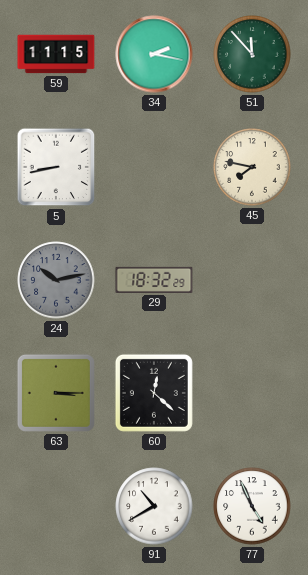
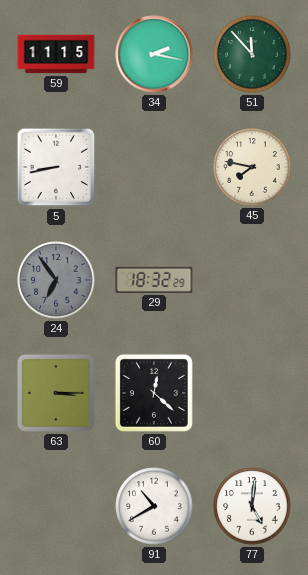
24: 10:13 -> 6:54 (56, 280)
77: 4:56 -> 5:01 (252, 506)
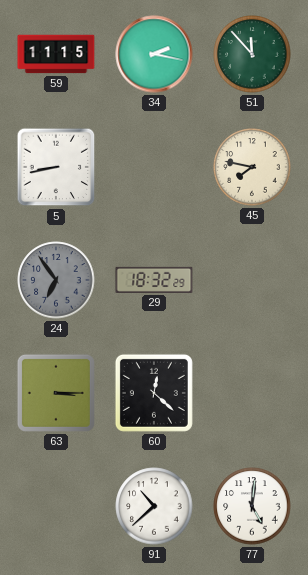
91: 10:40 -> 10:38 (154, 506)
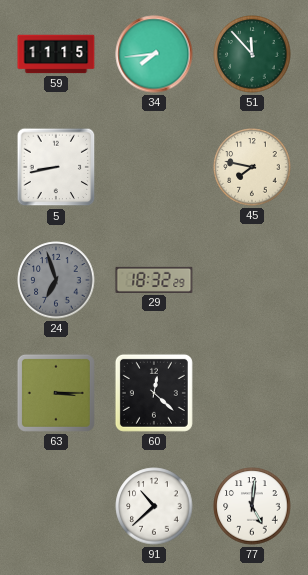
34: 2:17 -> 7:44 (154, 54)
24: 6:54 -> 6:57 (56, 280)
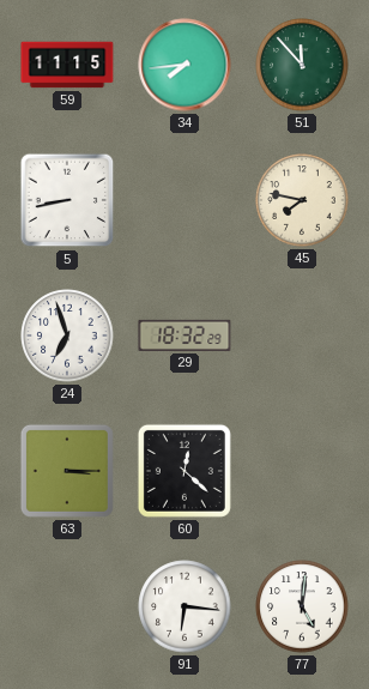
24 dial: grey -> white (67, 336)
91: 10:38 -> 6:16 (184, 606)
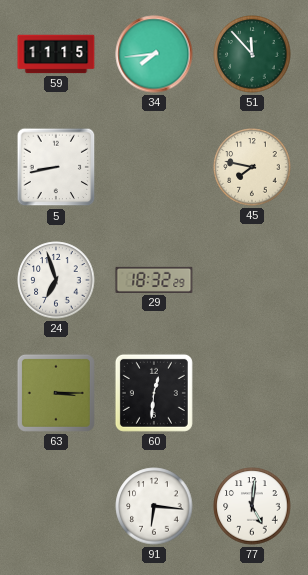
60: 12:22 -> 12:31 (154, 393)
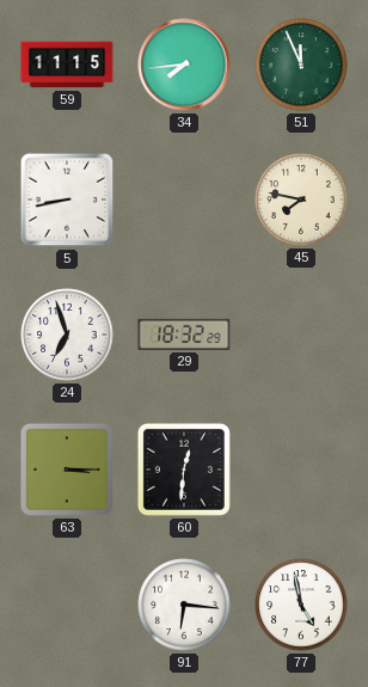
51: 11:53 -> 11:56 (301, 65)
77: 5:01 -> 4:58 (301, 605)
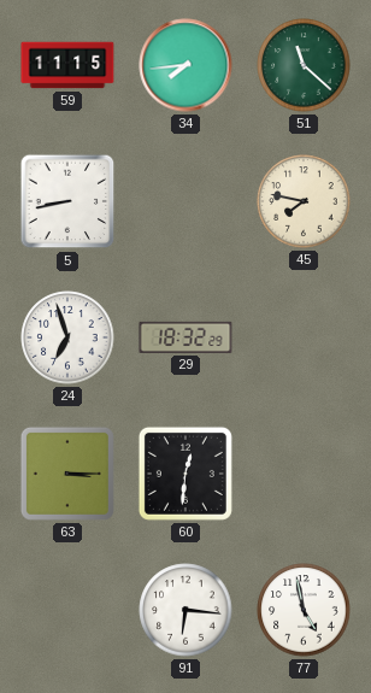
51: 11:56 -> 11:22 (304, 65)
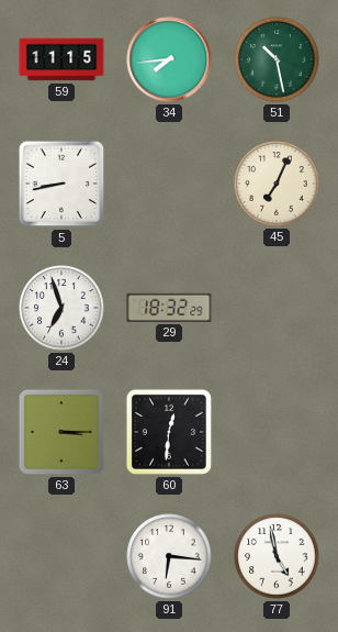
51: 11:22 -> 10:28 (277, 59)
45: 7:47 -> 7:04 (277, 184)
